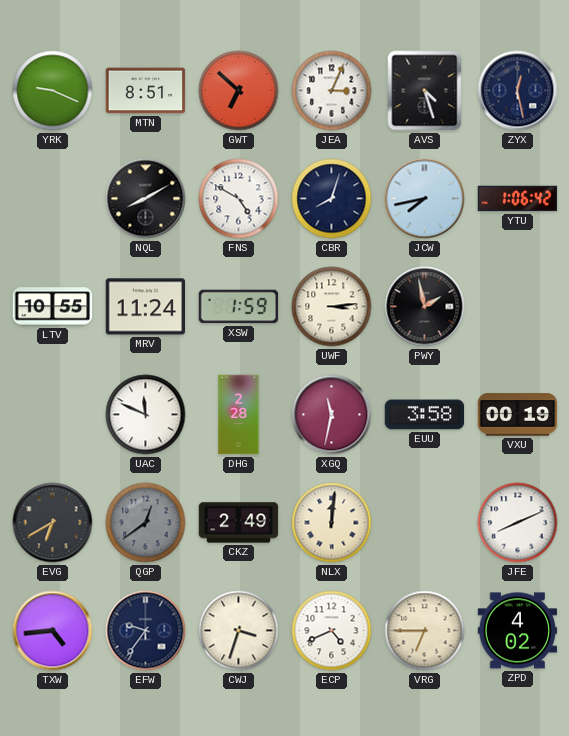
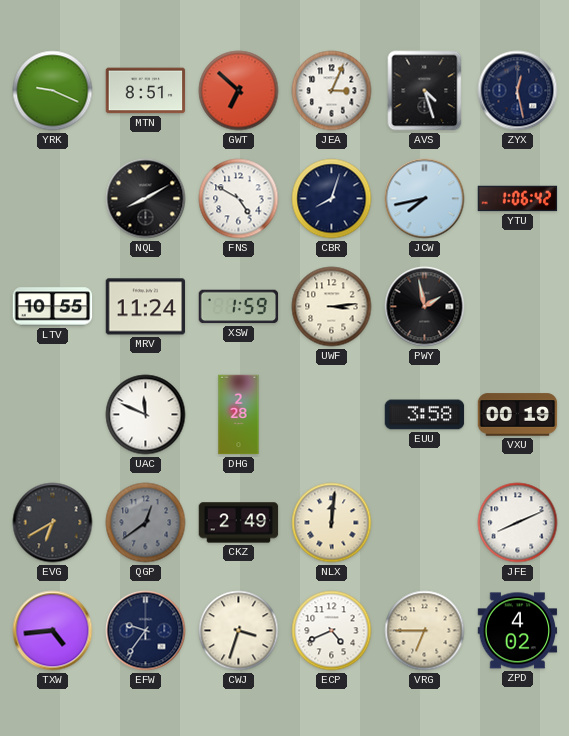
XGQ: 11:32 -> none (332, 415)
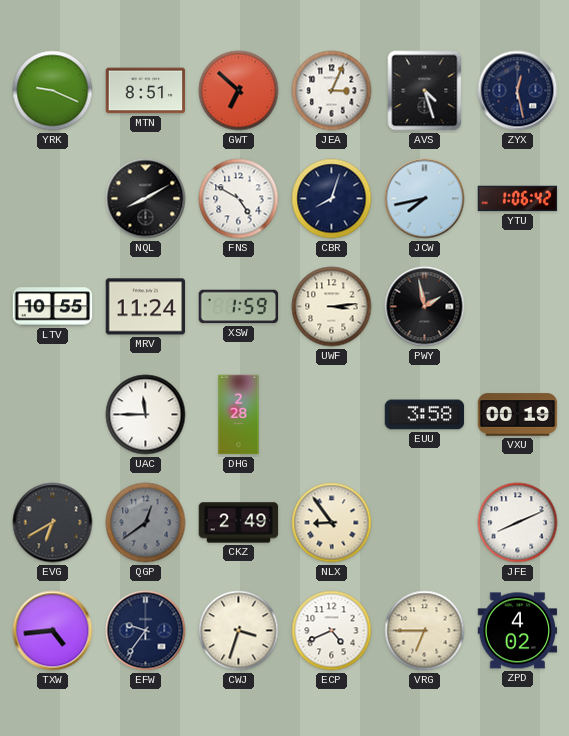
UAC: 11:49 -> 11:45 (146, 415)
NLX: 12:01 -> 8:54 (332, 523)
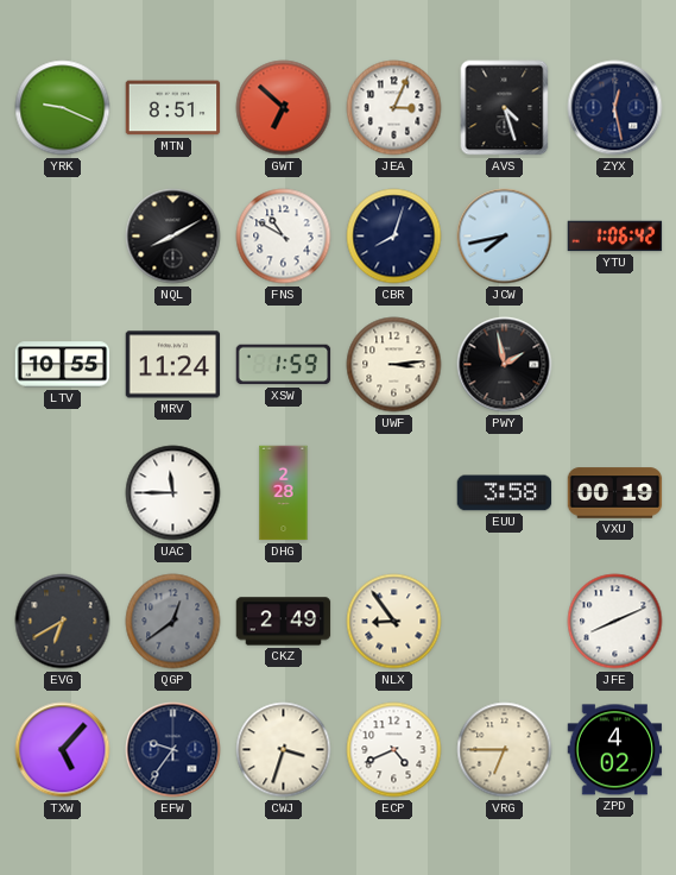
FNS: 4:50 -> 10:50 (284, 237)
TXW: 4:44 -> 5:07 (63, 750)
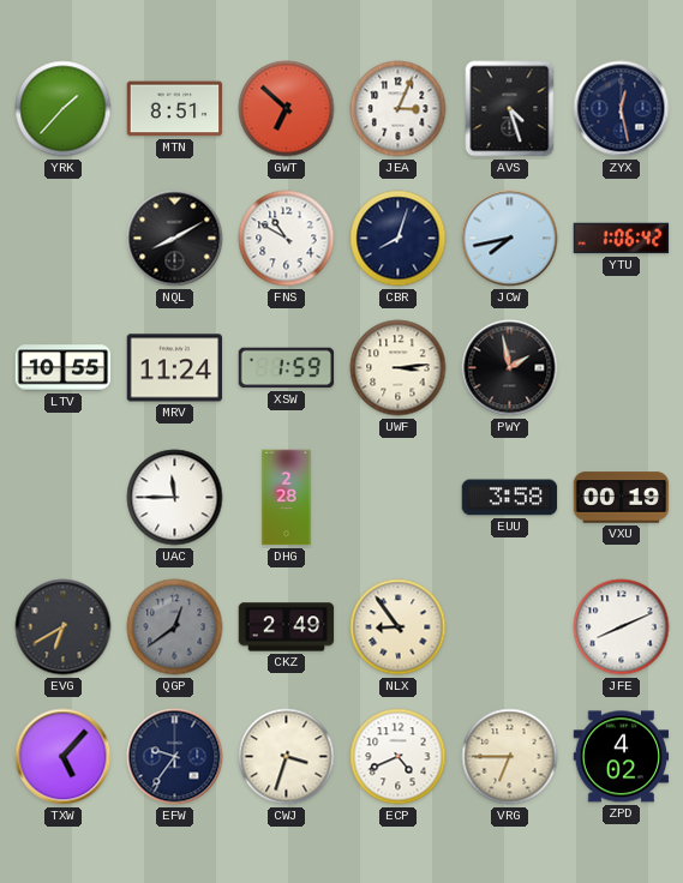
YRK: 9:19 -> 1:37 (64, 109)
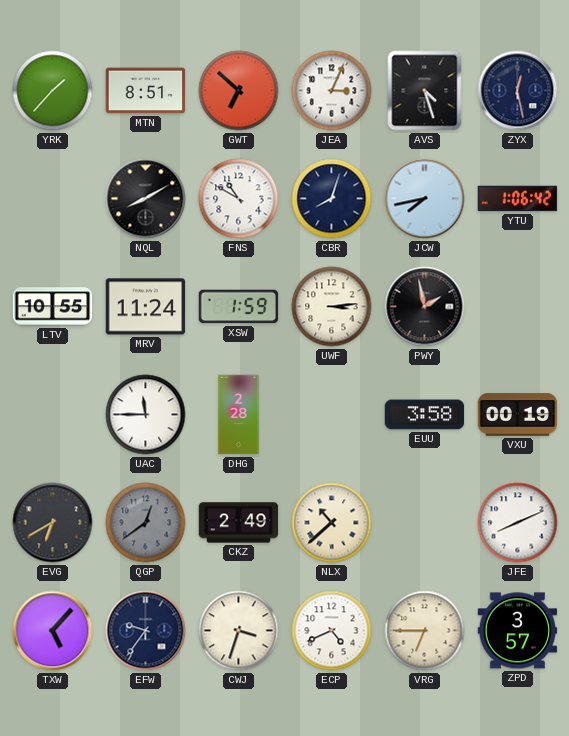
NLX: 8:54 -> 10:38 (332, 523)
ZPD: 4:02 -> 3:57 (518, 631)
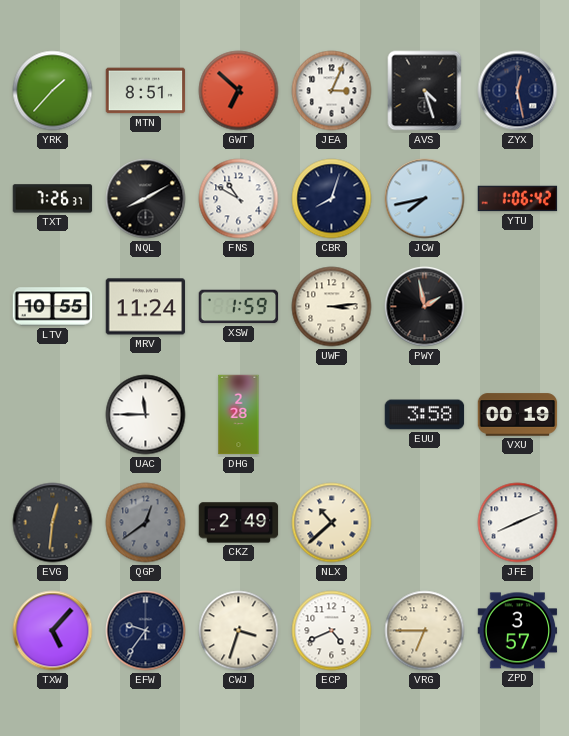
TXT: none -> 7:26 (53, 199)
EVG: 6:40 -> 12:31 (53, 523)
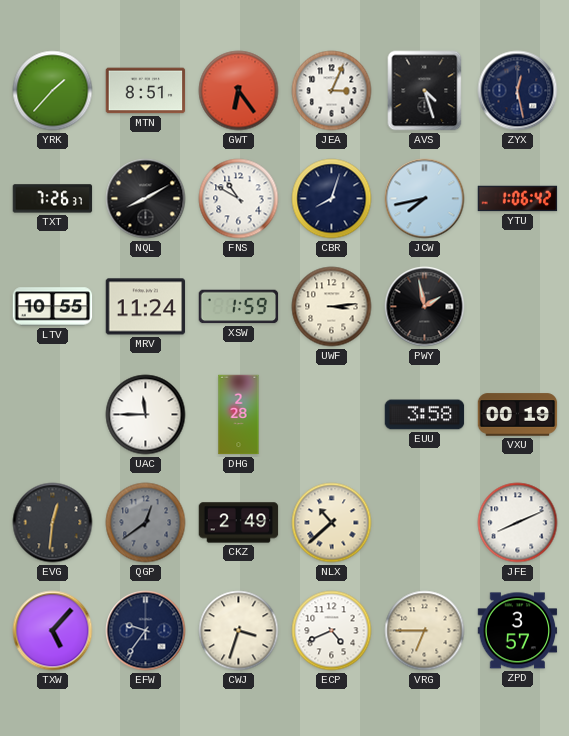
GWT: 6:52 -> 6:24 (239, 91)
